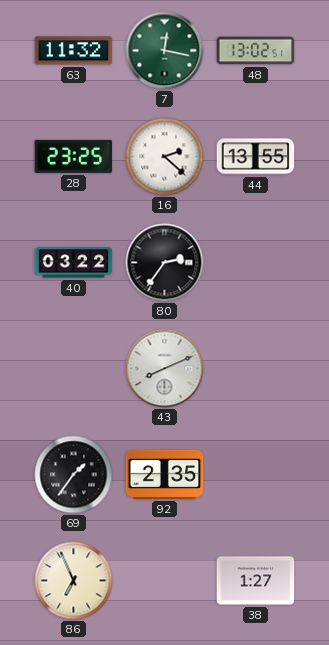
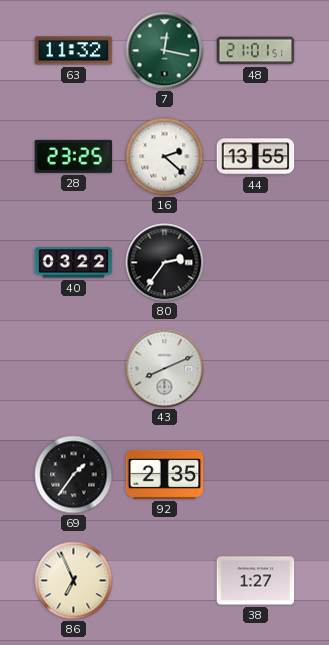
48: 13:02 -> 21:01 (256, 51)
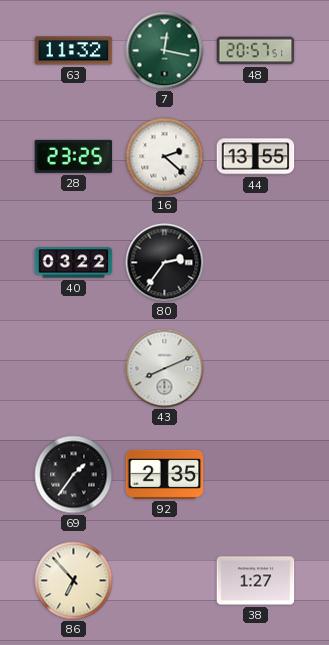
48: 21:01 -> 20:57 (256, 51)
86: 6:56 -> 6:53 (74, 581)
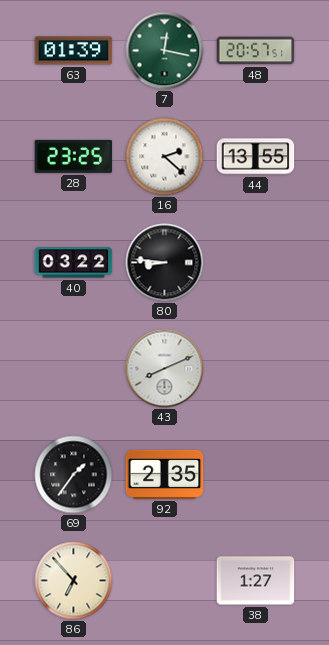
63: 11:32 -> 01:39 (74, 51)
80: 2:36 -> 8:46 (165, 263)
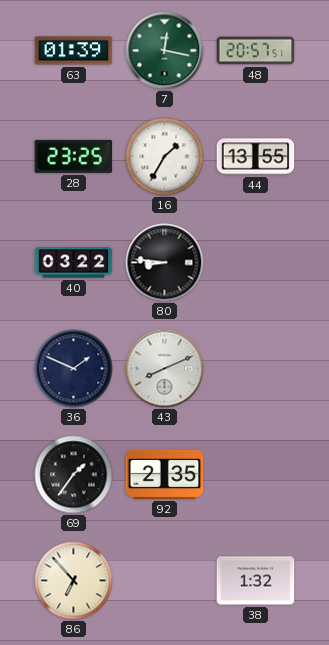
16: 2:22 -> 1:35 (165, 157)
36: none -> 1:49 (74, 369)
38: 1:27 -> 1:32 (256, 581)
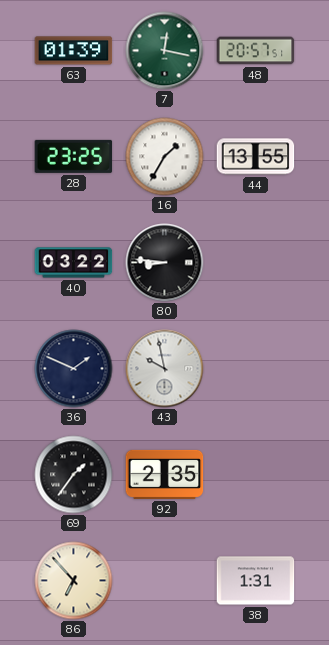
43: 8:11 -> 9:58 (165, 369)
38: 1:32 -> 1:31 (256, 581)
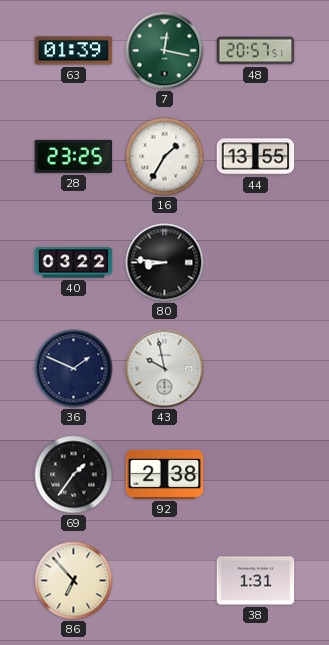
92: 2:35 -> 2:38 (165, 474)
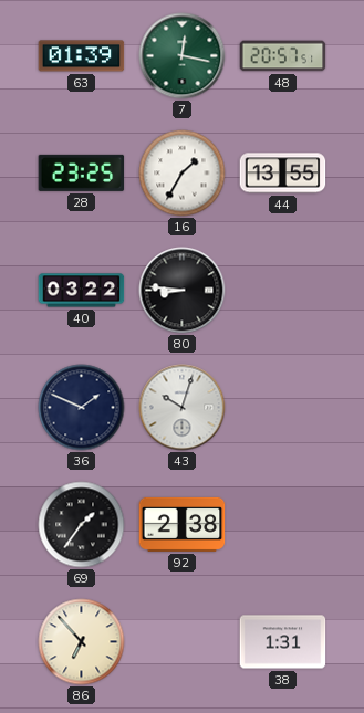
43: 9:58 -> 10:03 (183, 408)
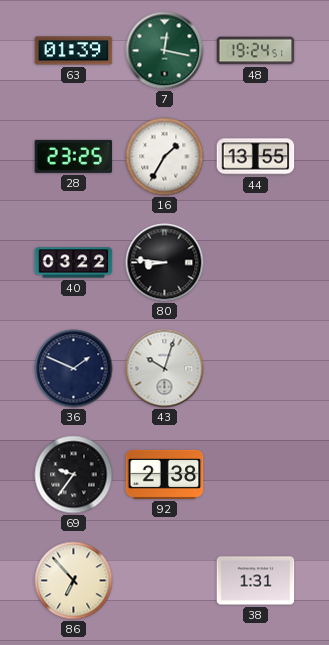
48: 20:57 -> 19:24 (256, 51)
69: 1:36 -> 9:36 (74, 475)
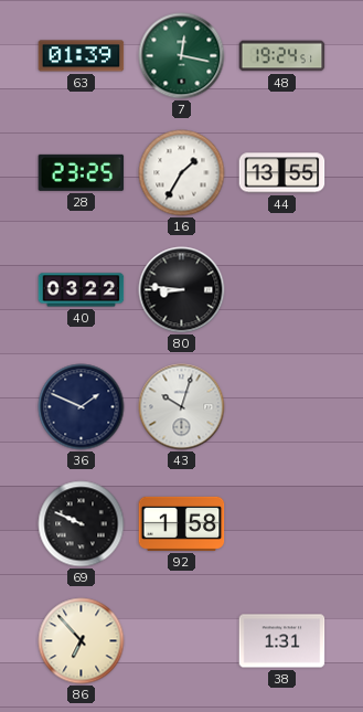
69: 9:36 -> 9:49 (82, 524)
92: 2:38 -> 1:58 (182, 523)
